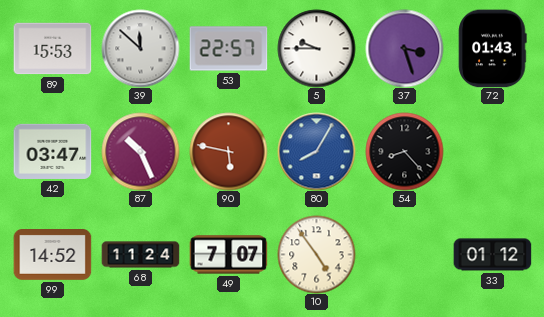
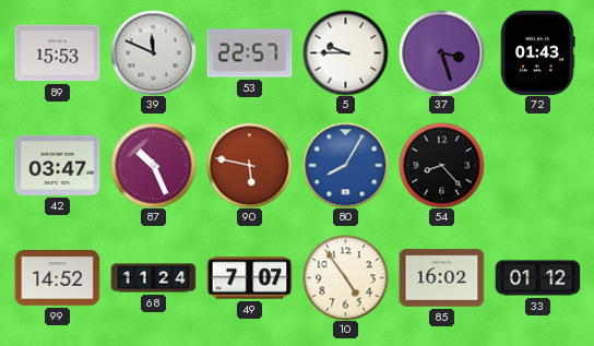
39: 11:52 -> 11:49 (153, 52)
85: none -> 16:02 (441, 278)
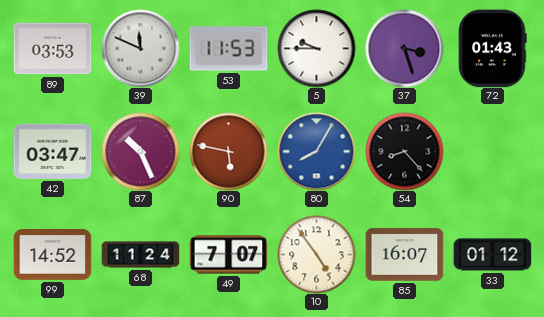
89: 15:53 -> 03:53 (52, 49)
53: 22:57 -> 11:53 (228, 49)
85: 16:02 -> 16:07 (404, 255)
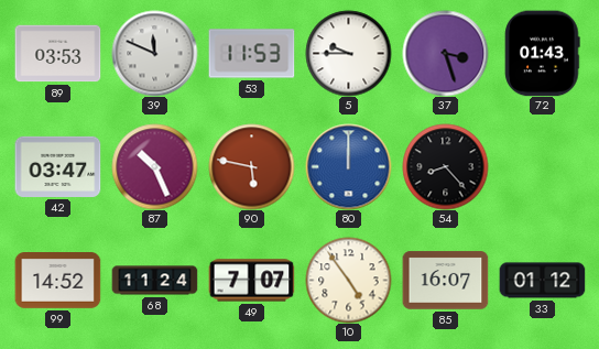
80: 8:05 -> 12:00 (348, 166)
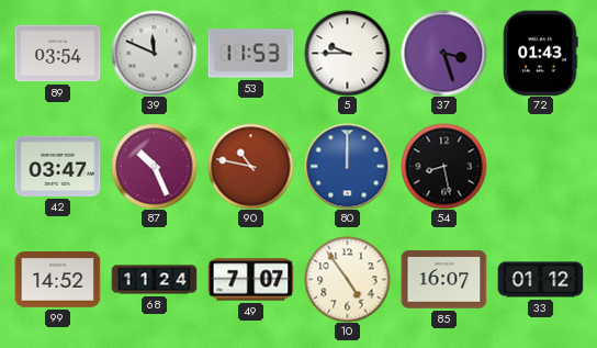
89: 03:53 -> 03:54 (57, 54)
90: 5:47 -> 10:47 (250, 166)
54: 8:23 -> 8:28 (443, 166)
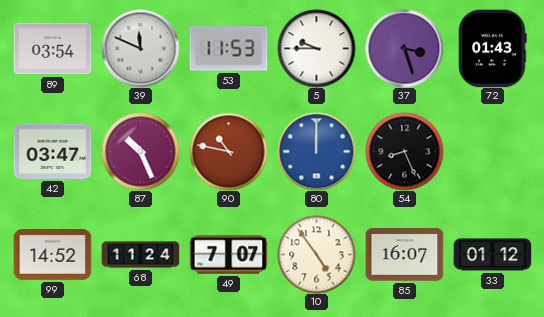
54: 8:28 -> 8:26 (404, 151)
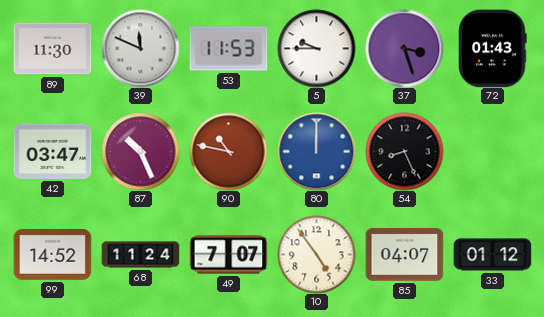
89: 03:54 -> 11:30 (52, 49)
85: 16:07 -> 04:07 (404, 255)
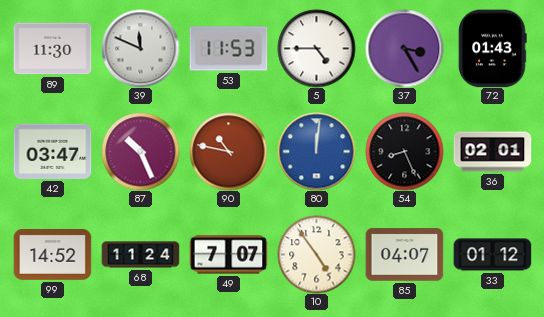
5: 9:45 -> 4:45 (316, 48)
37: 3:27 -> 3:25 (404, 48)
80: 12:00 -> 12:01 (316, 151)
36: none -> 02:01 (492, 152)
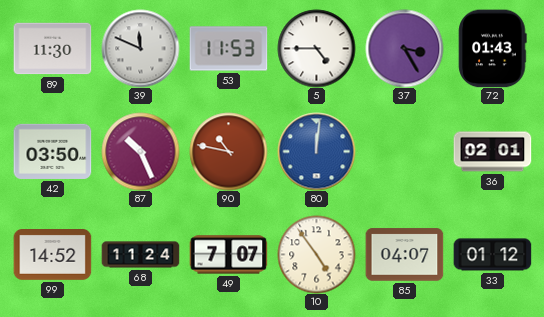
42: 03:47 -> 03:50 (52, 151)
54: 8:26 -> none (404, 151)
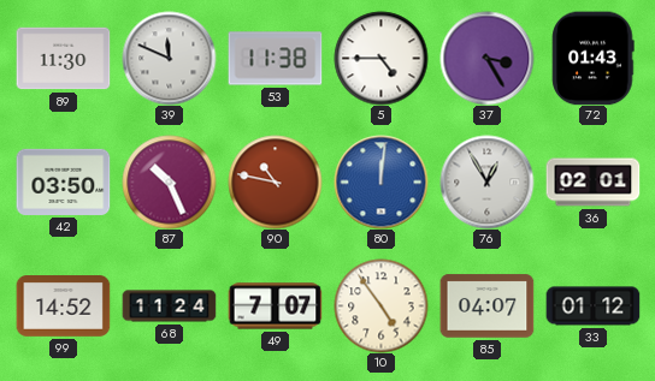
53: 11:53 -> 11:38 (275, 59)
76: none -> 12:55 (486, 181)
